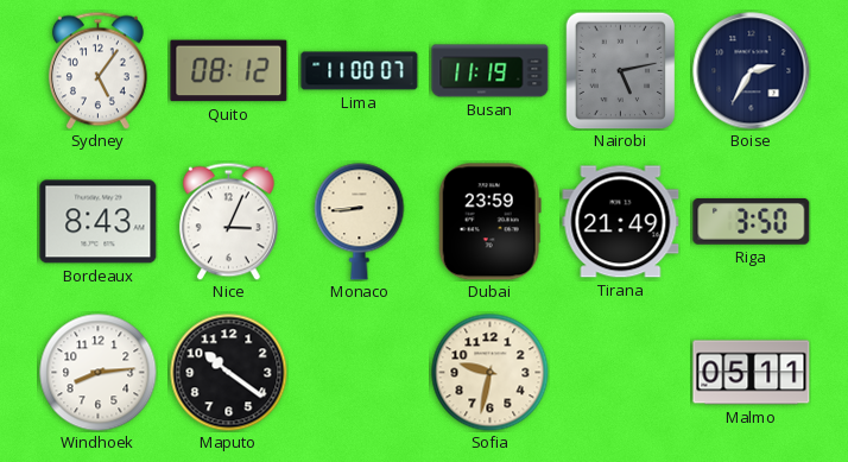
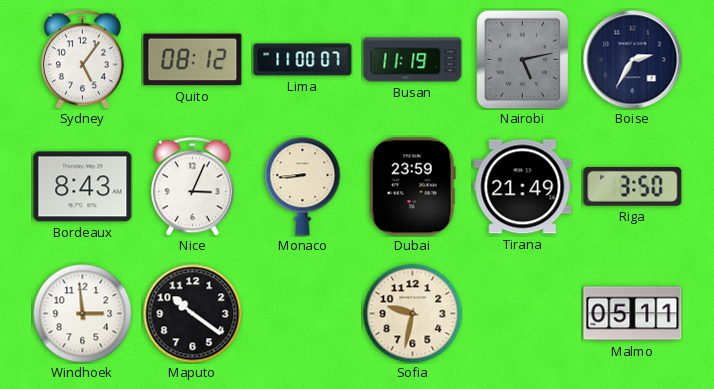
Windhoek: 8:14 -> 2:59 (83, 314)
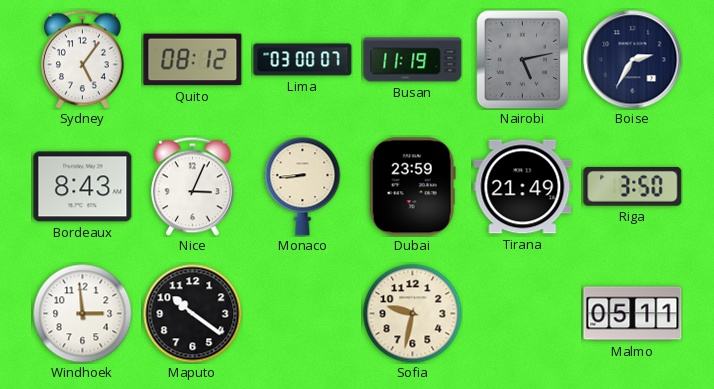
Lima: 11:00 -> 03:00 (303, 60)
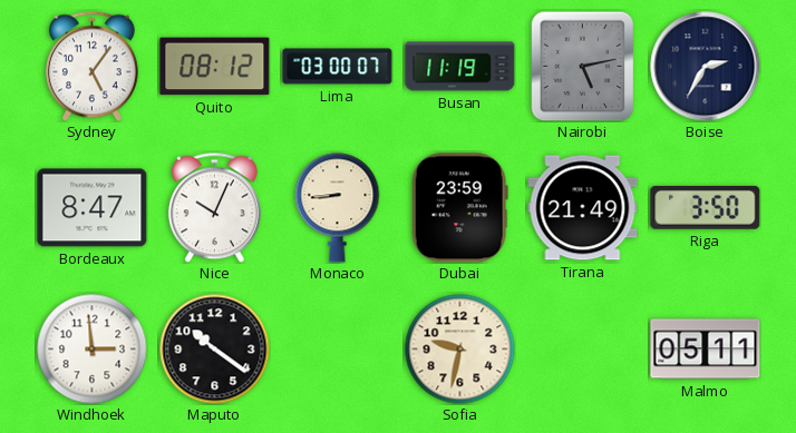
Bordeaux: 8:43 -> 8:47 (93, 208)
Nice: 3:04 -> 10:04 (214, 207)
